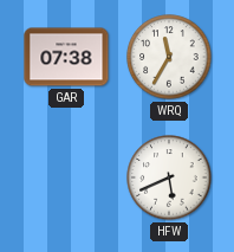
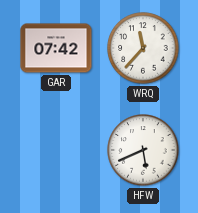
GAR: 07:38 -> 07:42 (56, 48)
WRQ: 11:35 -> 11:37 (143, 48)
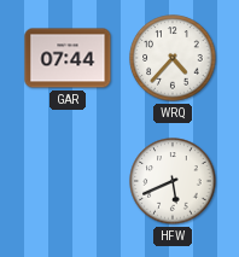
GAR: 07:42 -> 07:44 (68, 58)
WRQ: 11:37 -> 4:37 (173, 58)
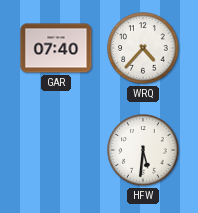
GAR: 07:44 -> 07:40 (56, 48)
HFW: 5:41 -> 5:31 (143, 150)
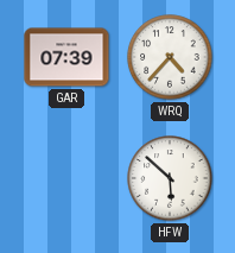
GAR: 07:40 -> 07:39 (66, 57)
HFW: 5:31 -> 5:52 (170, 178)
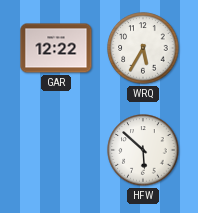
GAR: 07:39 -> 12:22 (56, 48)
WRQ: 4:37 -> 5:35 (143, 48)
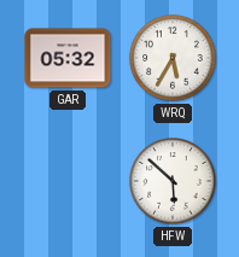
GAR: 12:22 -> 05:32 (68, 58)
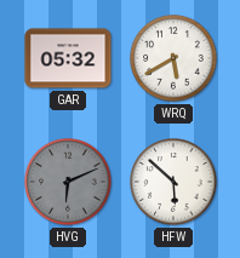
WRQ: 5:35 -> 5:40 (173, 58)
HVG: none -> 6:11 (68, 182)
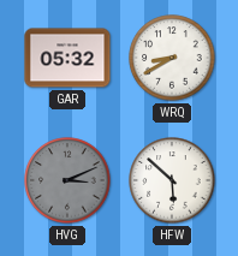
WRQ: 5:40 -> 8:40 (172, 58)
HVG: 6:11 -> 3:11 (67, 180)
